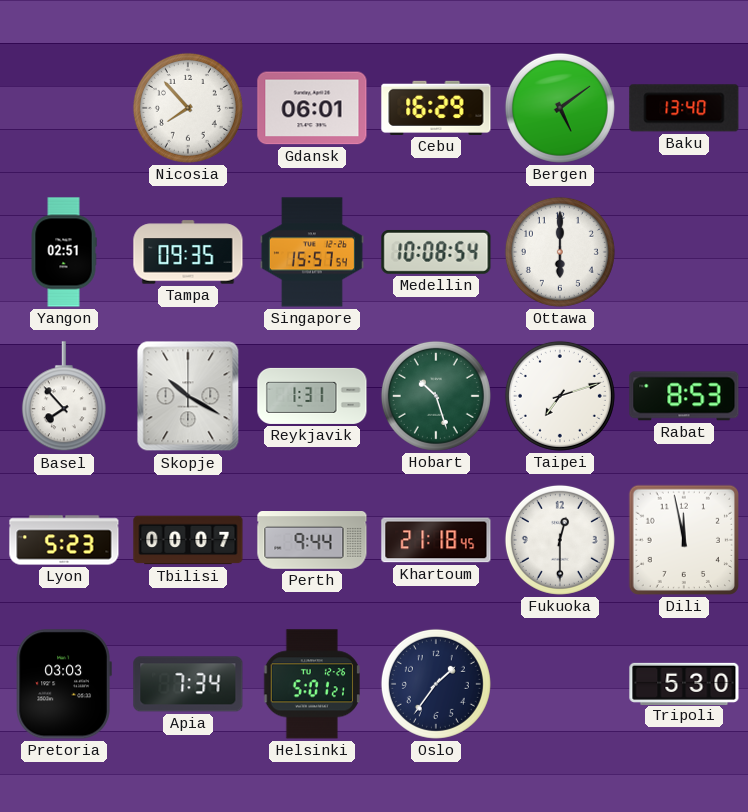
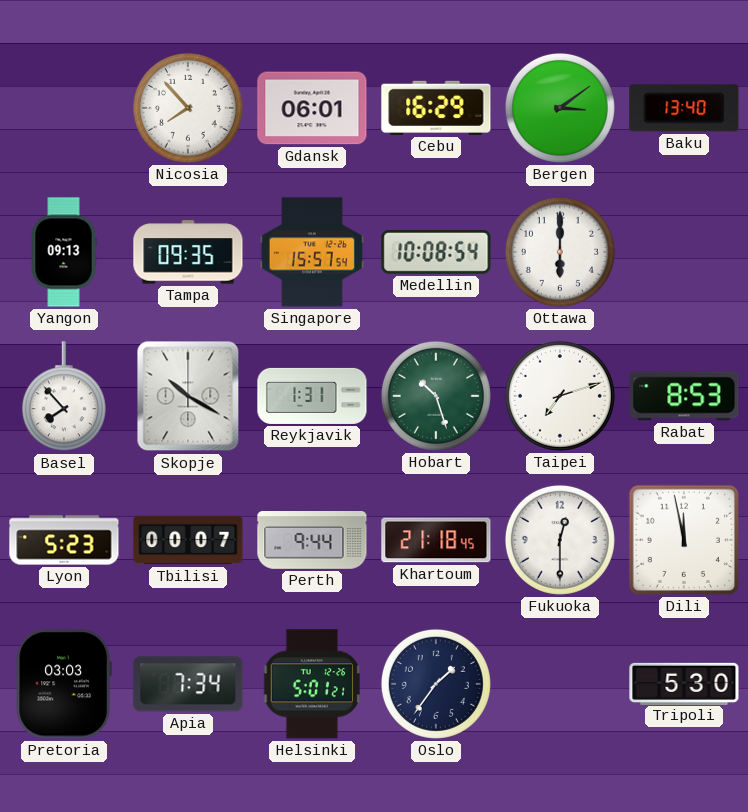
Bergen: 5:09 -> 3:09 (560, 108)
Yangon: 02:51 -> 09:13 (64, 252)
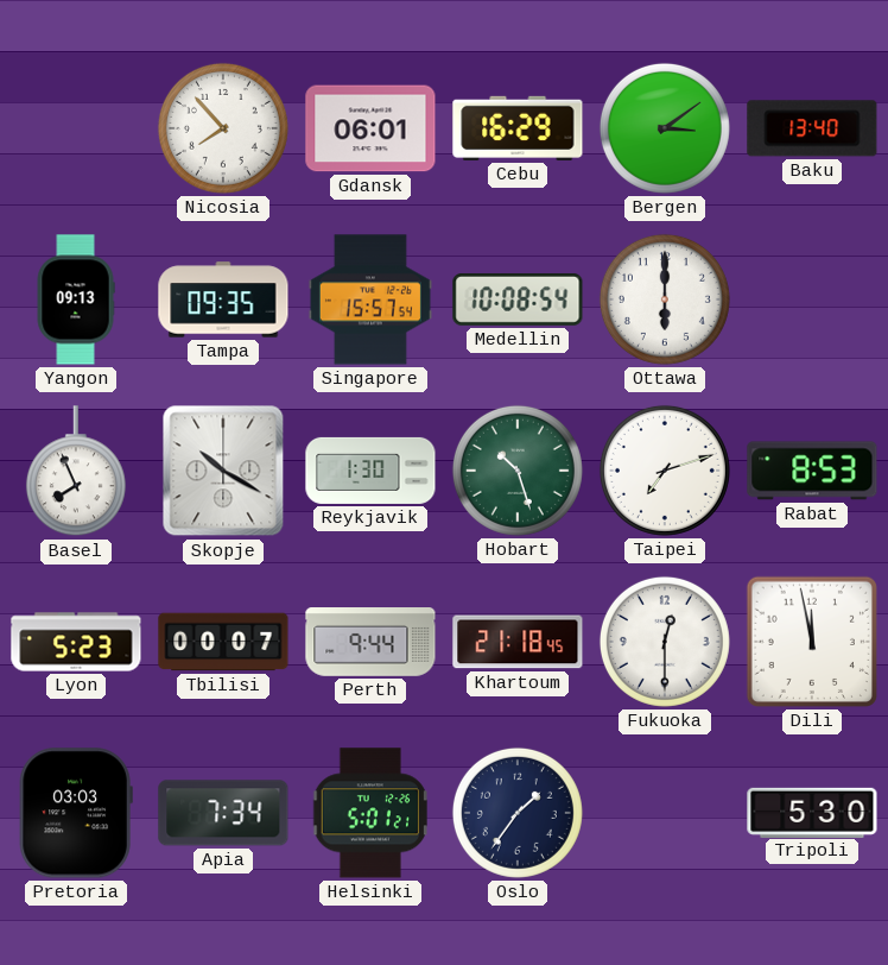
Basel: 7:53 -> 7:56 (76, 472)
Reykjavik: 1:31 -> 1:30 (370, 471)
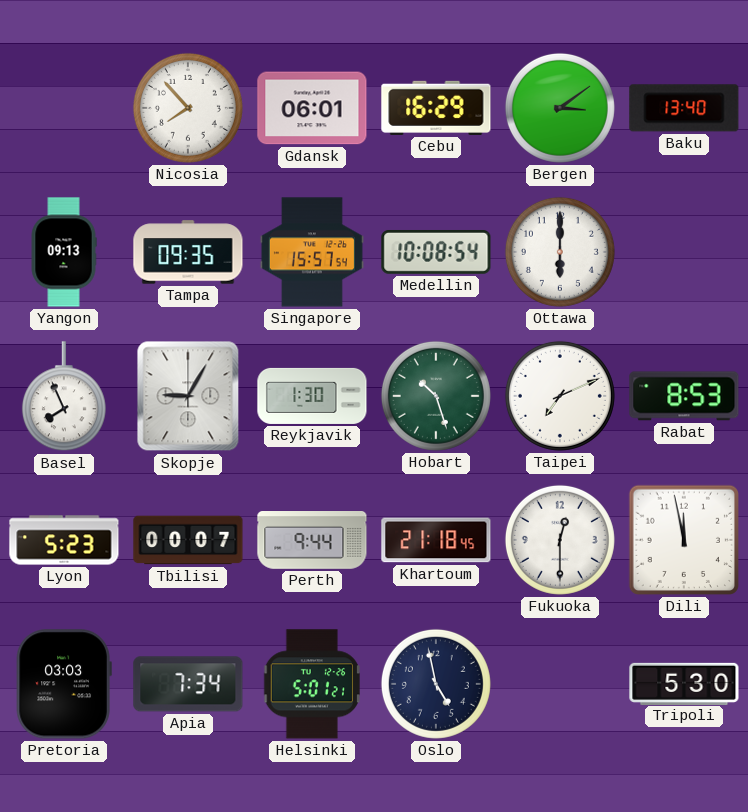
Skopje: 10:20 -> 9:05 (188, 396)
Taipei: 7:12 -> 7:11 (560, 396)
Oslo: 1:36 -> 4:58 (436, 684)
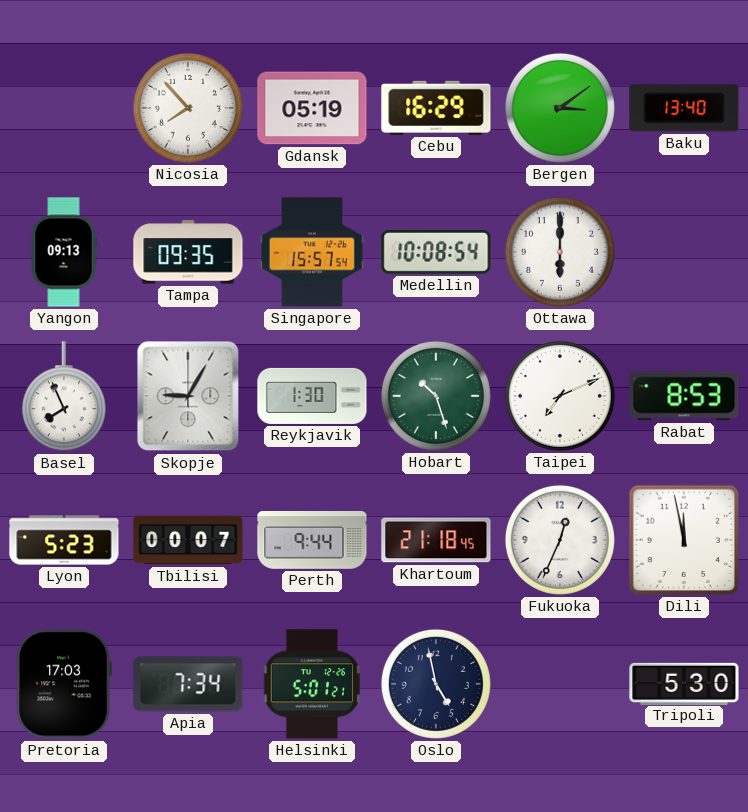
Gdansk: 06:01 -> 05:19 (312, 108)
Fukuoka: 12:30 -> 12:34 (560, 540)
Pretoria: 03:03 -> 17:03 (64, 684)
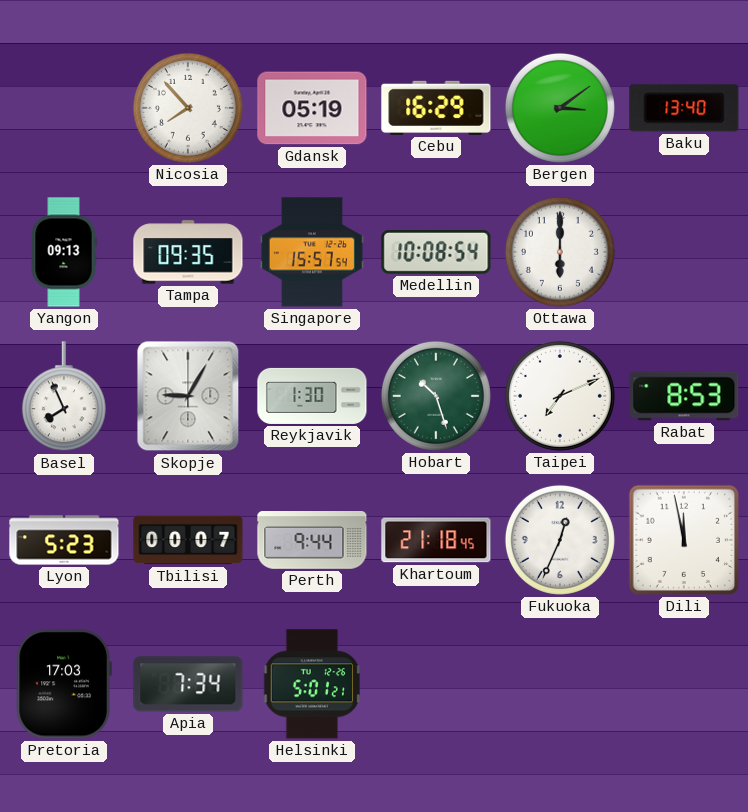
Oslo: 4:58 -> none (436, 684)
Tripoli: 5:30 -> none (684, 683)
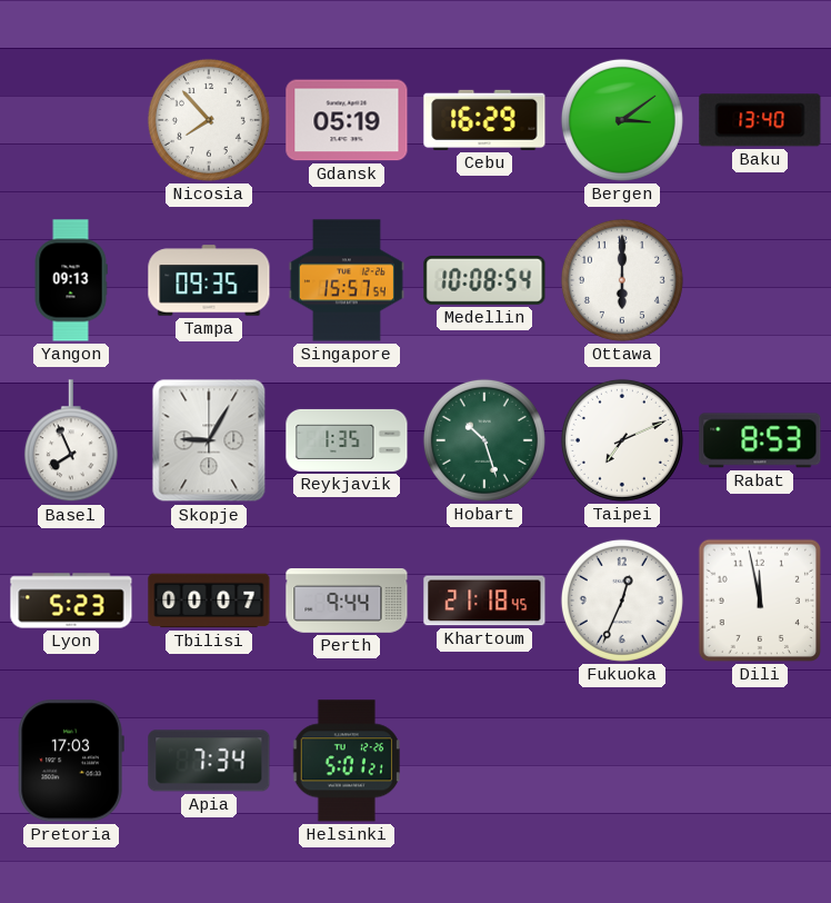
Reykjavik: 1:30 -> 1:35 (347, 440)
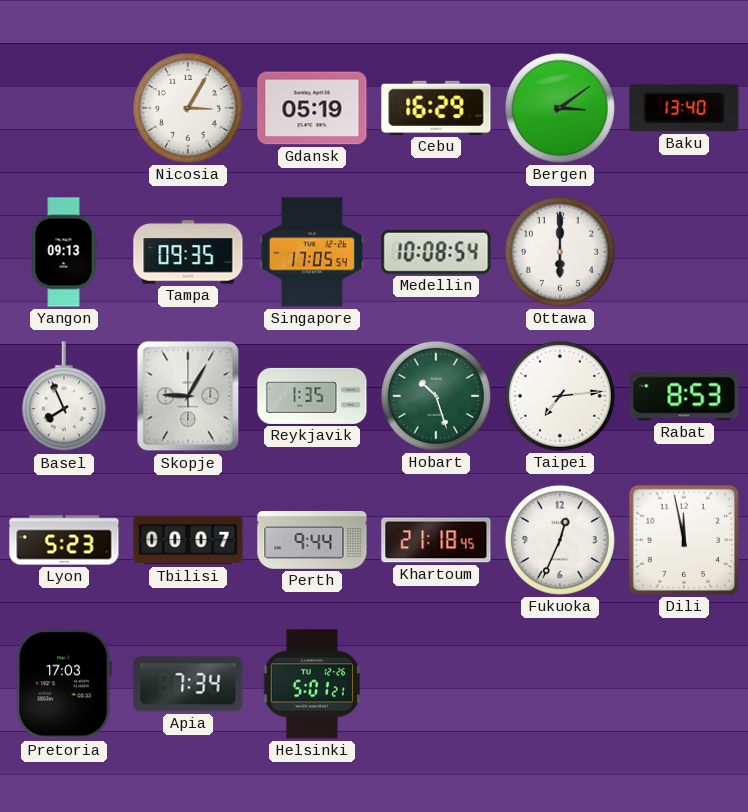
Nicosia: 7:53 -> 3:05 (188, 108)
Singapore: 15:57 -> 17:05 (312, 252)
Taipei: 7:11 -> 7:14 (560, 396)
